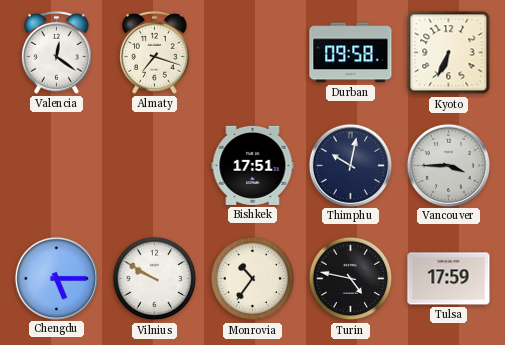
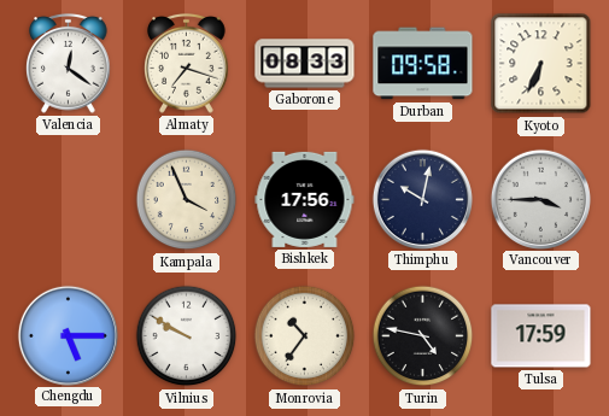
Gaborone: none -> 08:33 (305, 64)
Kampala: none -> 3:56 (187, 200)
Bishkek: 17:51 -> 17:56 (305, 199)
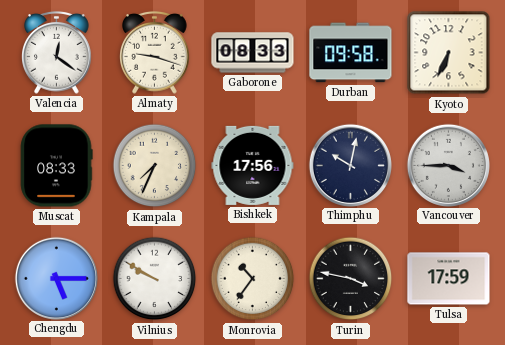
Almaty: 7:18 -> 9:18 (155, 52)
Muscat: none -> 08:33 (56, 166)
Kampala: 3:56 -> 7:34 (155, 166)
Turin: 4:47 -> 3:47 (351, 279)
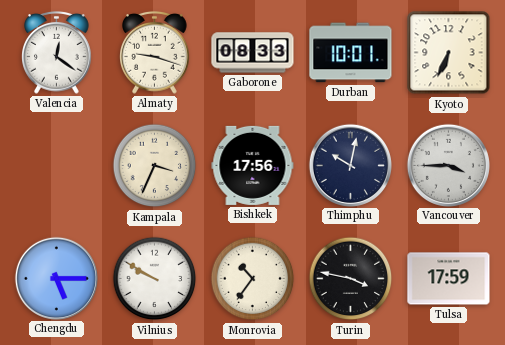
Durban: 09:58 -> 10:01 (351, 53)
Muscat: 08:33 -> none (56, 166)
Kampala: 7:34 -> 3:34 (155, 166)
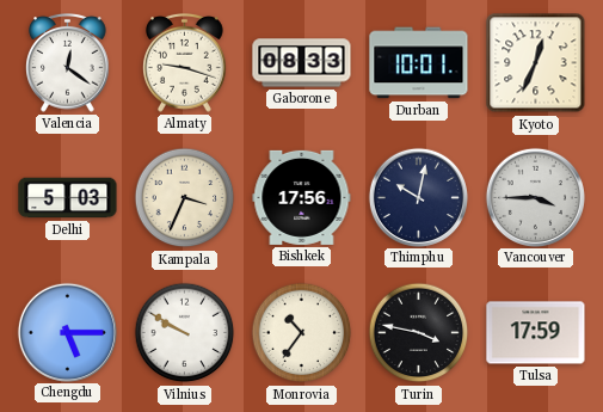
Kyoto: 6:34 -> 12:34 (536, 63)
Delhi: none -> 5:03 (68, 198)
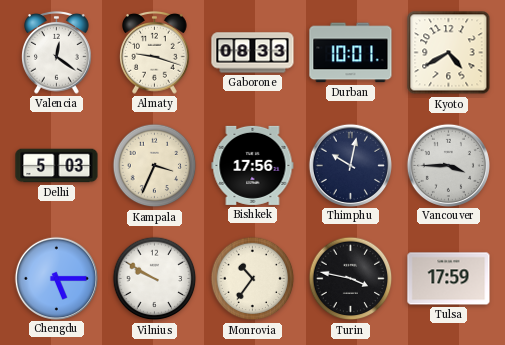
Kyoto: 12:34 -> 4:40 (449, 53)
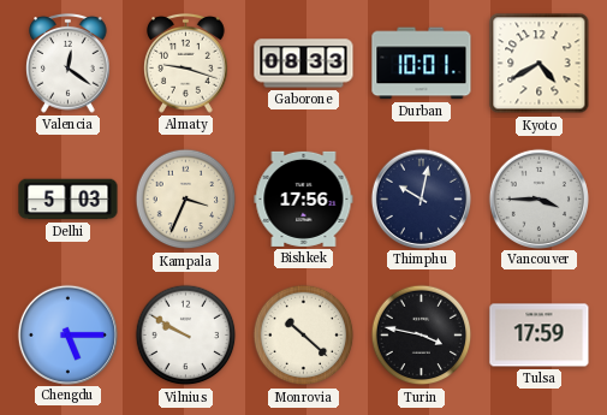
Monrovia: 10:36 -> 10:22 (304, 336)
